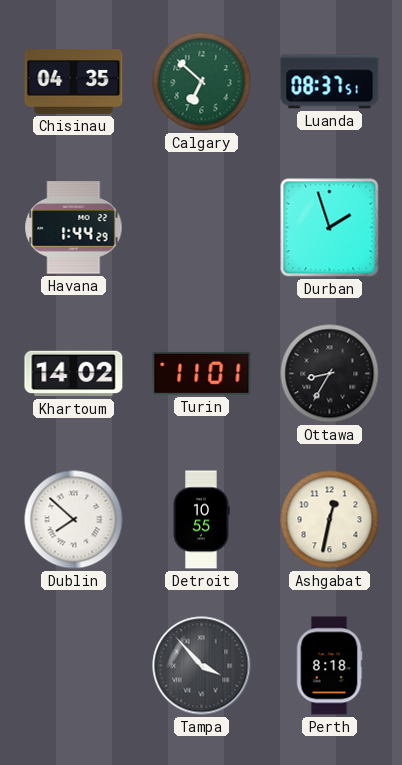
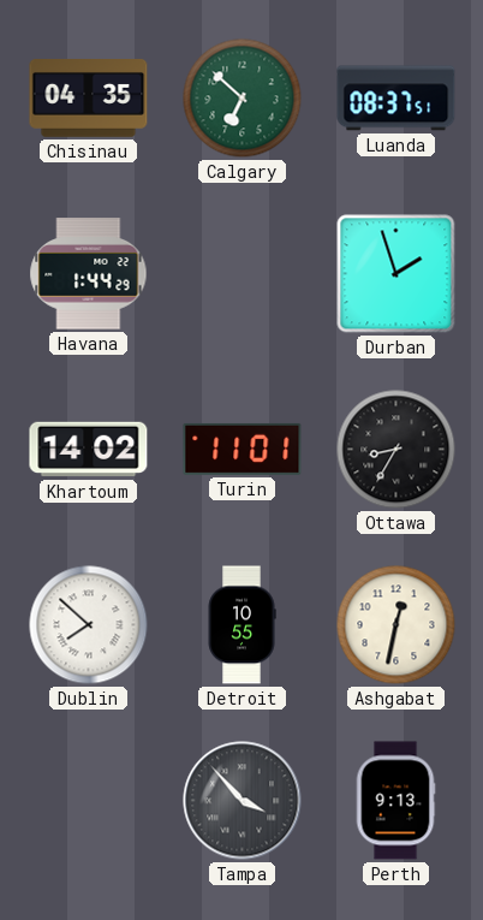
Perth: 8:18 -> 9:13 (395, 801)
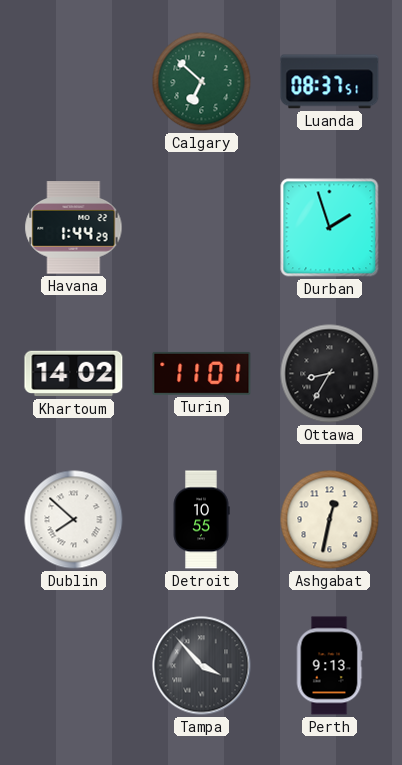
Chisinau: 04:35 -> none (89, 99)
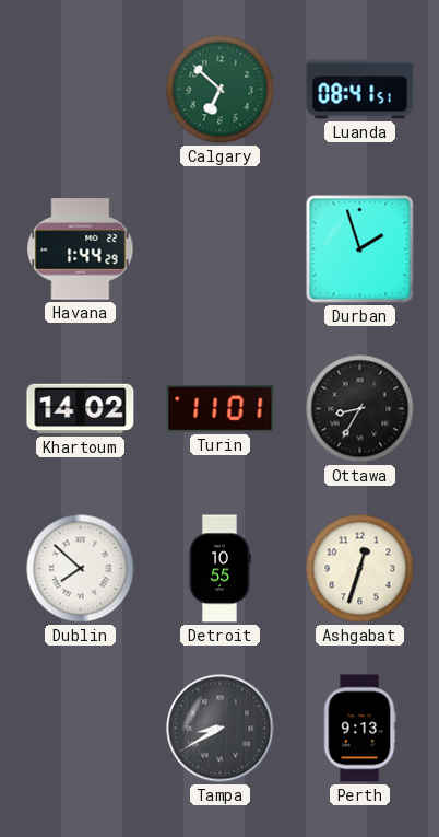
Luanda: 08:37 -> 08:41 (360, 90)
Ashgabat: 12:32 -> 12:33 (360, 569)
Tampa: 3:53 -> 8:40 (221, 729)
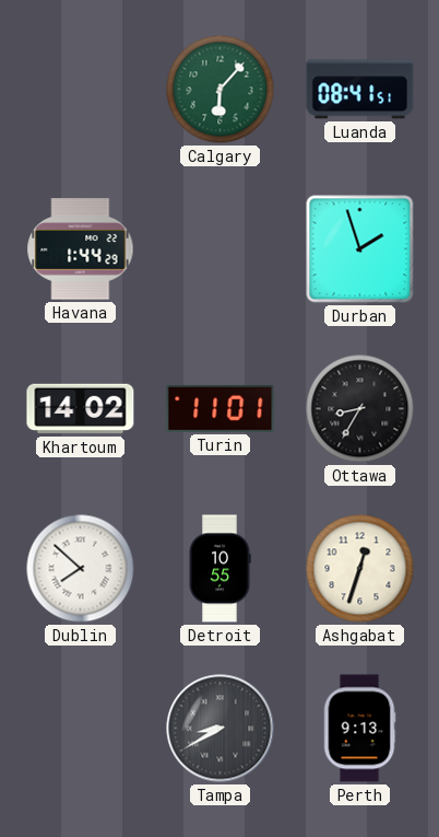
Calgary: 6:52 -> 6:07 (221, 90)
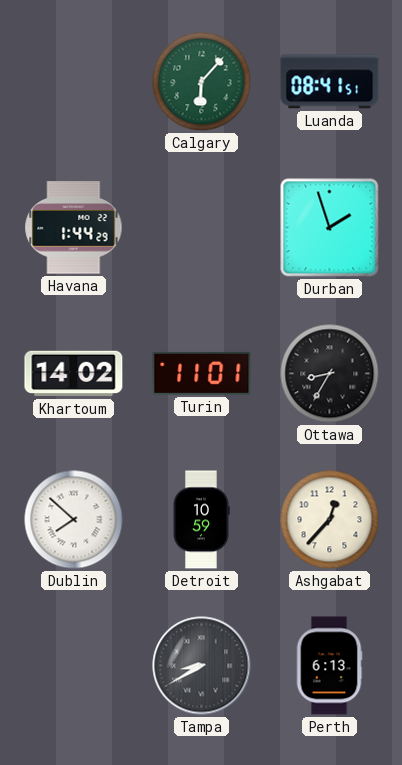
Detroit: 10:55 -> 10:59 (201, 520)
Ashgabat: 12:33 -> 12:37 (330, 520)
Perth: 9:13 -> 6:13 (329, 666)
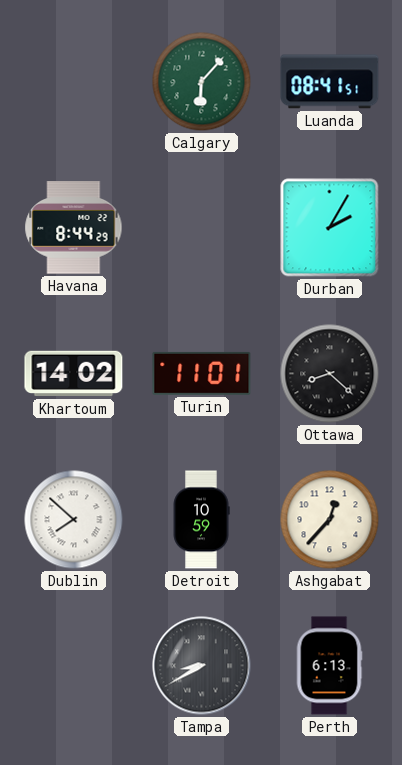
Havana: 1:44 -> 8:44 (74, 228)
Durban: 1:57 -> 2:05 (330, 228)
Ottawa: 8:35 -> 8:22 (330, 374)
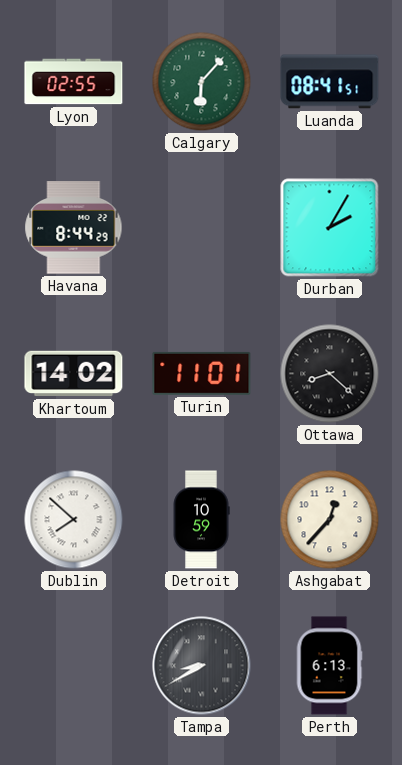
Lyon: none -> 02:55 (74, 82)
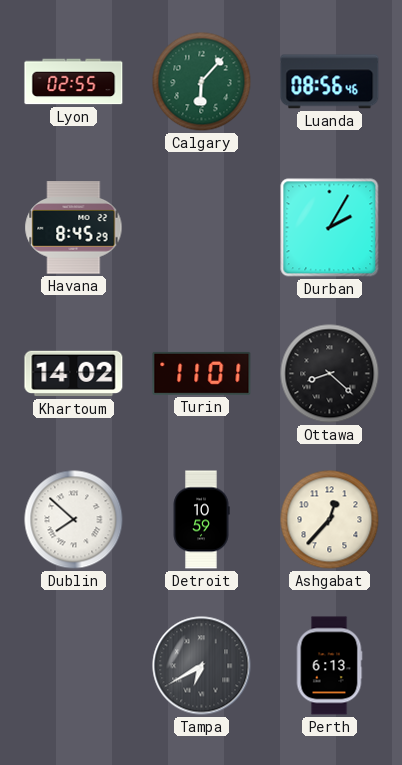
Luanda: 08:41 -> 08:56 (330, 82)
Havana: 8:44 -> 8:45 (74, 228)
Tampa: 8:40 -> 6:40 (202, 666)
